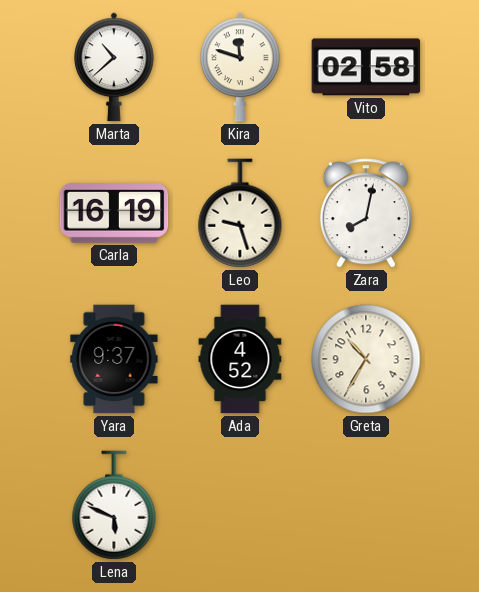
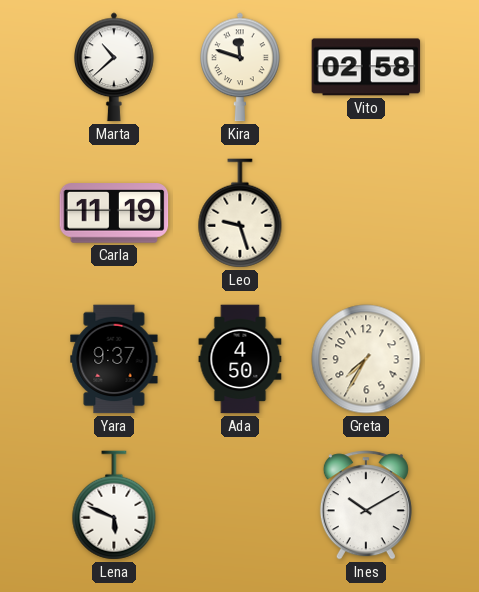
Carla: 16:19 -> 11:19 (114, 213)
Zara: 8:02 -> none (366, 213)
Ada: 4:52 -> 4:50 (240, 359)
Greta: 10:35 -> 7:35 (366, 359)
Ines: none -> 10:10 (366, 505)
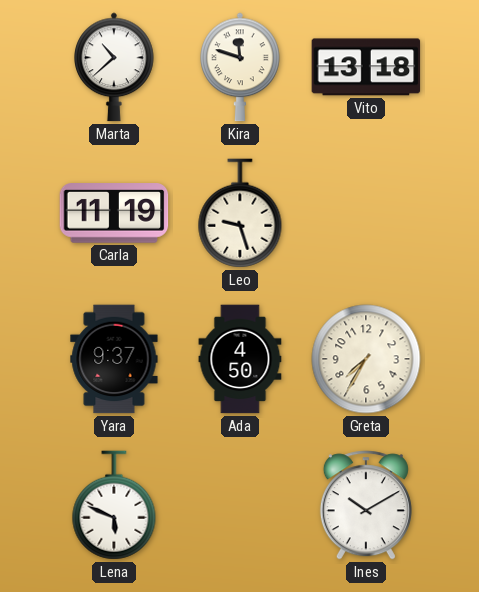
Vito: 02:58 -> 13:18 (366, 67)
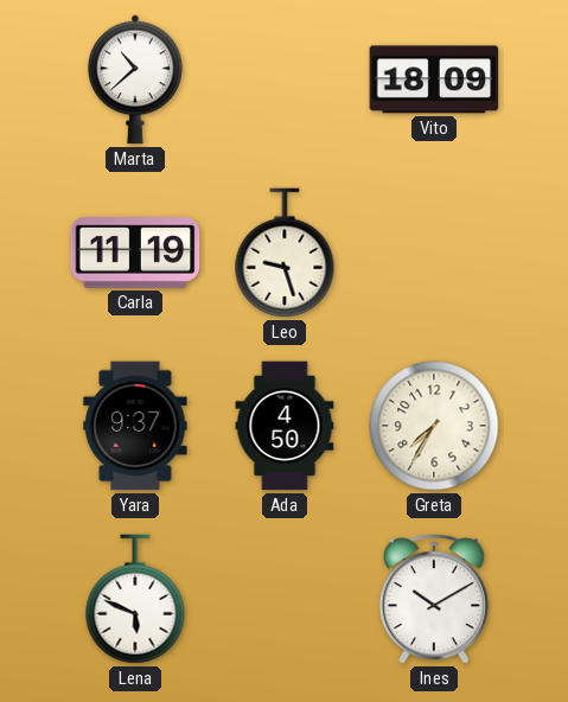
Kira: 11:48 -> none (241, 67)
Vito: 13:18 -> 18:09 (434, 79)
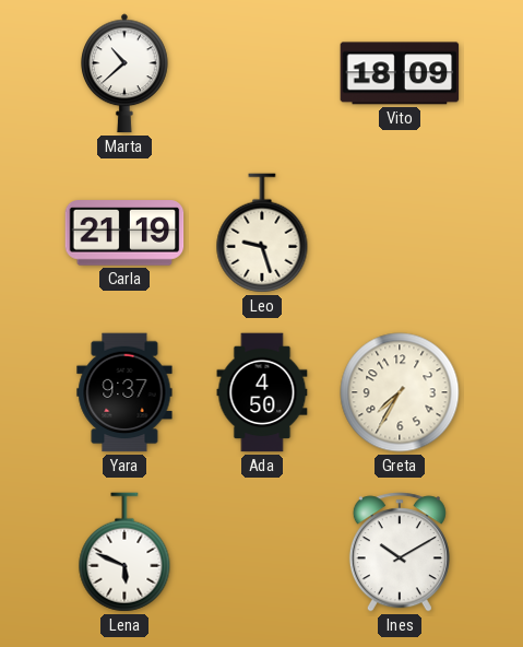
Carla: 11:19 -> 21:19 (124, 233)
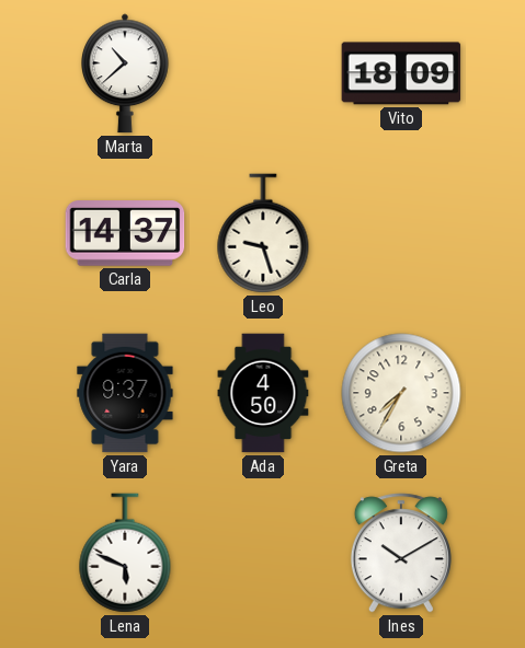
Carla: 21:19 -> 14:37 (125, 233)
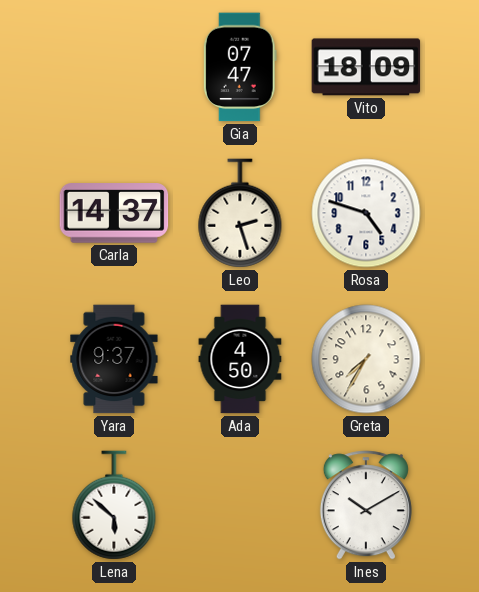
Marta: 10:38 -> none (126, 73)
Gia: none -> 07:47 (240, 67)
Leo: 9:27 -> 2:27 (240, 213)
Rosa: none -> 4:48 (366, 213)
Lena: 5:49 -> 5:52 (114, 505)
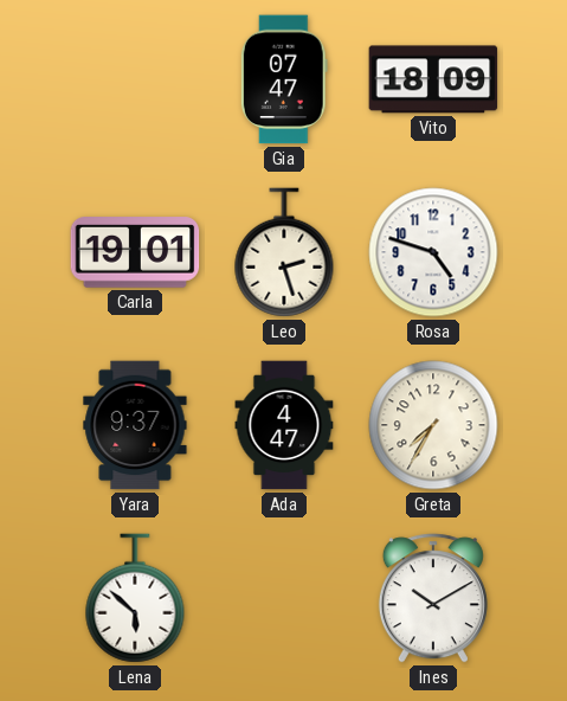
Carla: 14:37 -> 19:01 (135, 252)
Ada: 4:50 -> 4:47 (284, 425)
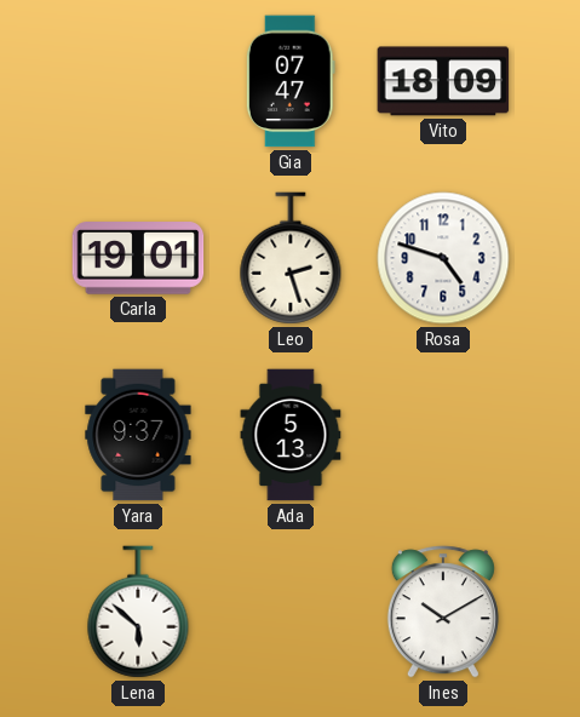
Ada: 4:47 -> 5:13 (291, 435)
Greta: 7:35 -> none (433, 425)
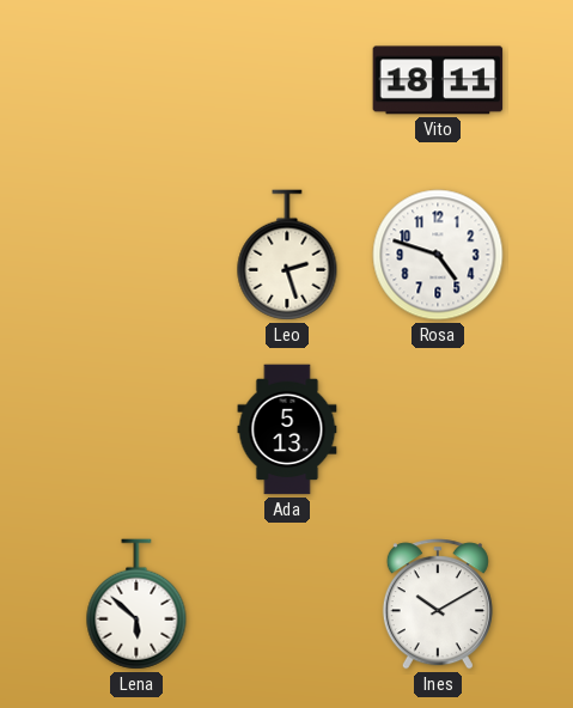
Gia: 07:47 -> none (291, 81)
Vito: 18:09 -> 18:11 (438, 80)
Carla: 19:01 -> none (138, 258)
Yara: 9:37 -> none (138, 435)
